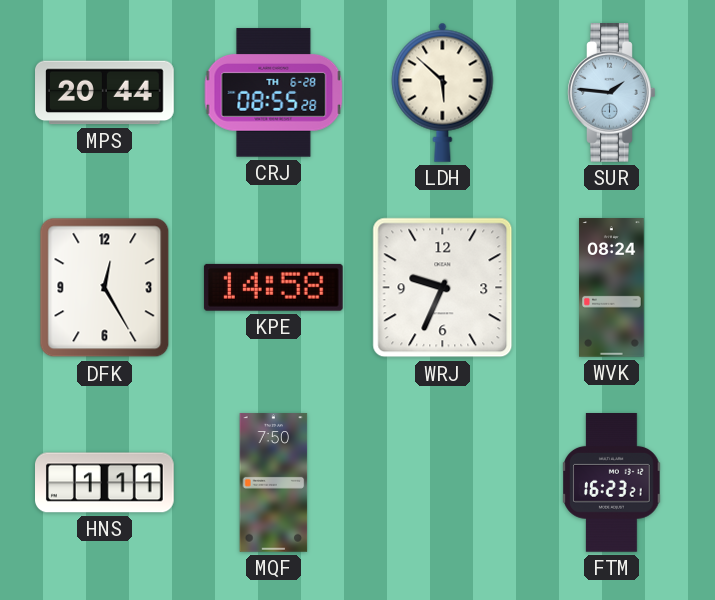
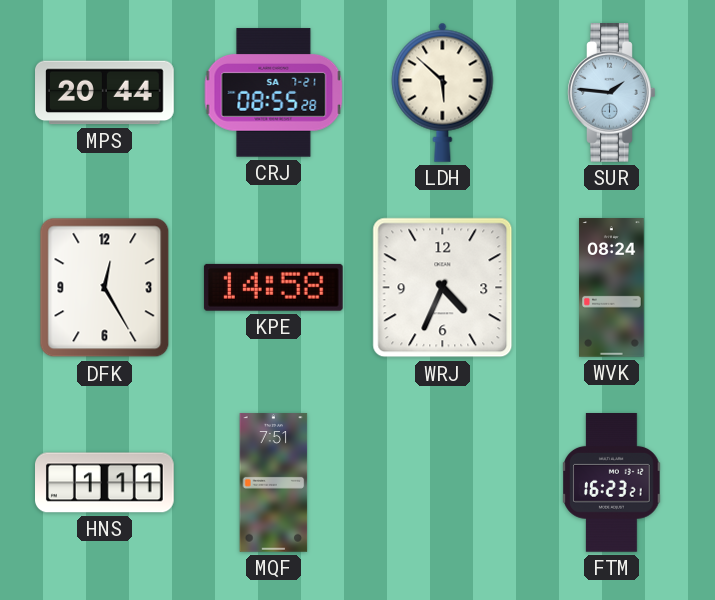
CRJ date: TH 6-28 -> SA 7-21 (274, 93)
WRJ: 9:34 -> 4:34 (443, 288)
MQF: 7:50 -> 7:51 (274, 483)
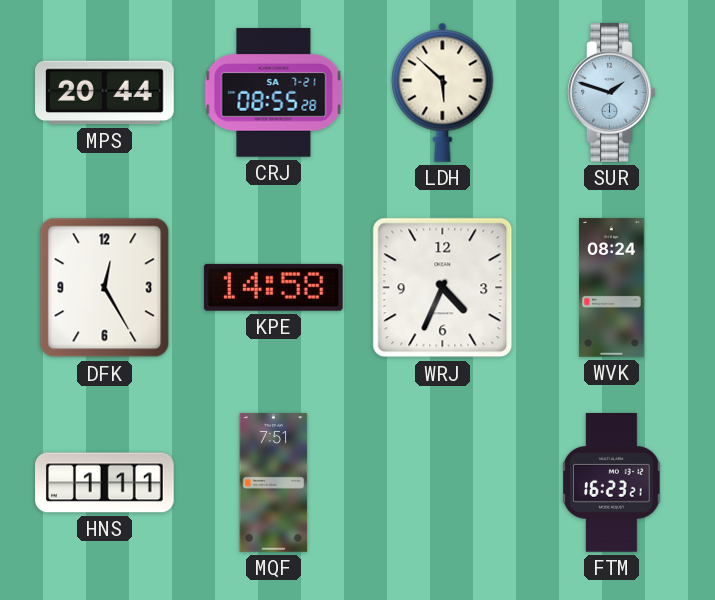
SUR: 1:46 -> 1:48 (612, 93)
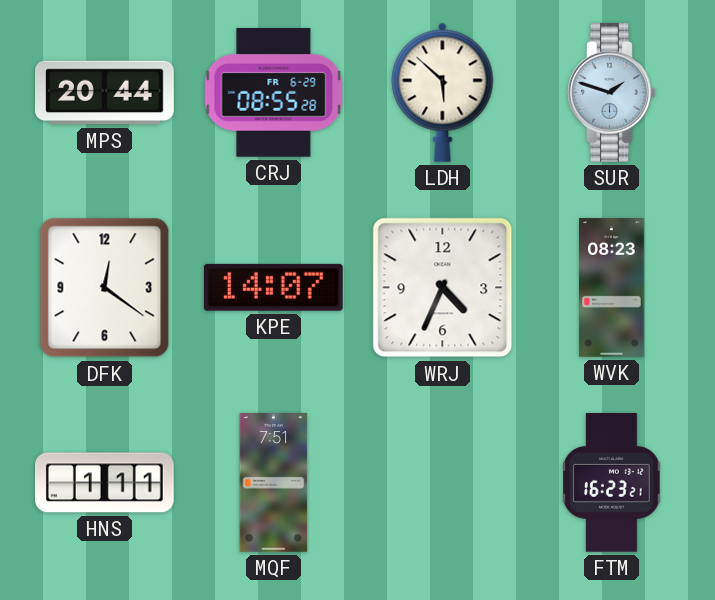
CRJ date: SA 7-21 -> FR 6-29 (274, 93)
DFK: 12:25 -> 12:21 (105, 288)
KPE: 14:58 -> 14:07 (273, 287)
WVK: 08:24 -> 08:23 (612, 288)
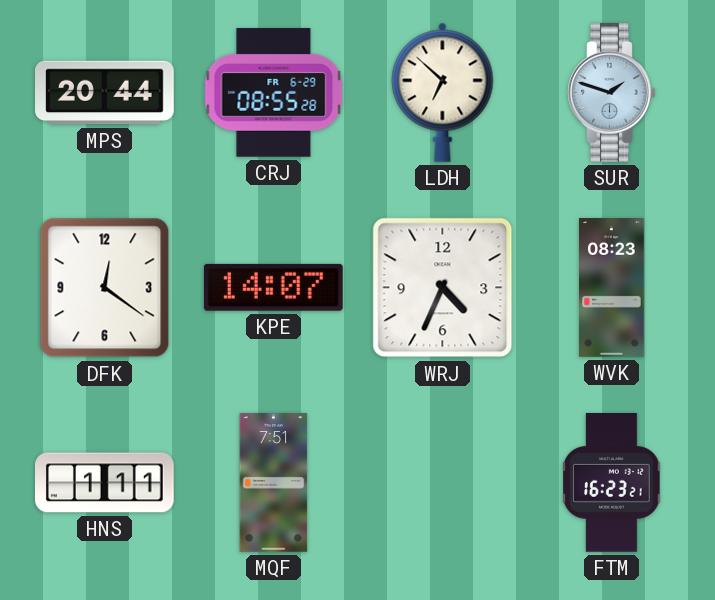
LDH: 5:52 -> 6:52 (443, 92)
